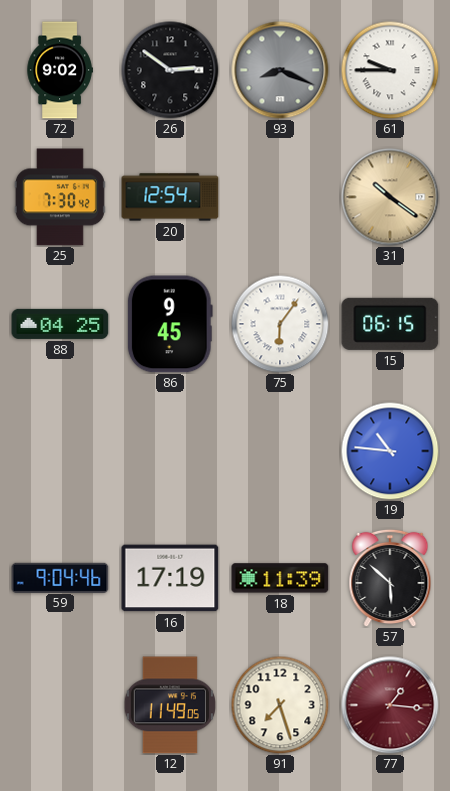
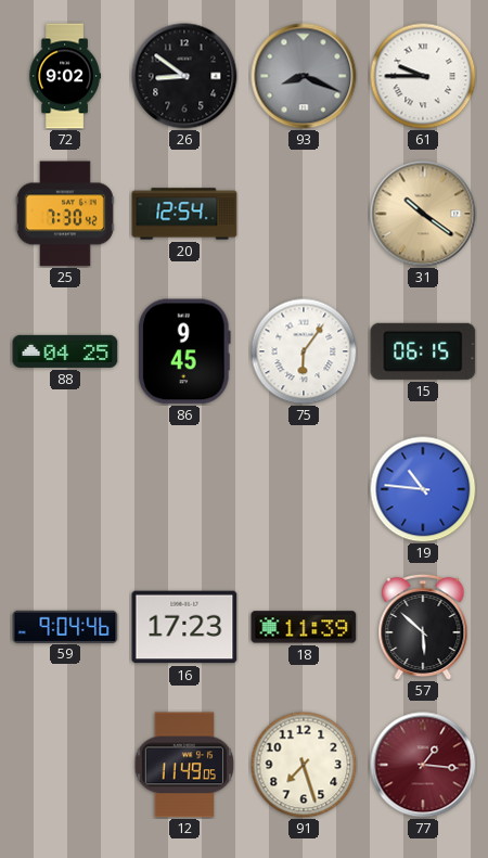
26: 2:51 -> 8:51 (184, 76)
16: 17:19 -> 17:23 (184, 627)
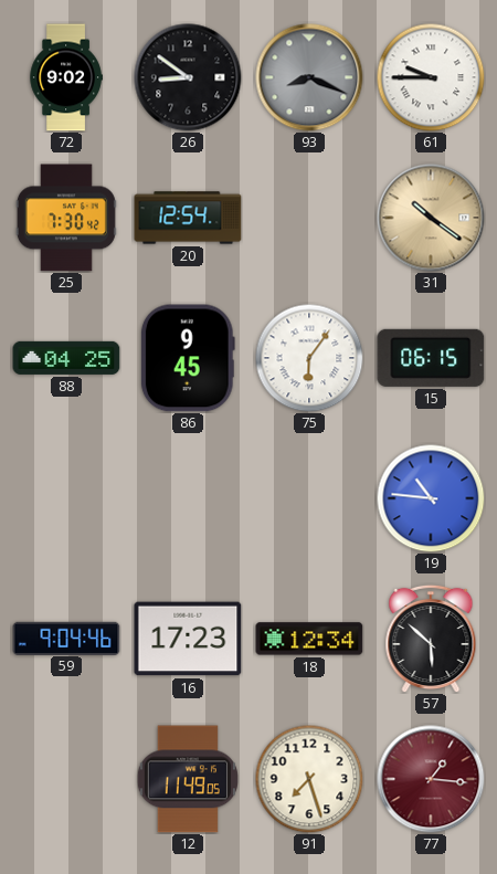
18: 11:39 -> 12:34 (309, 639)
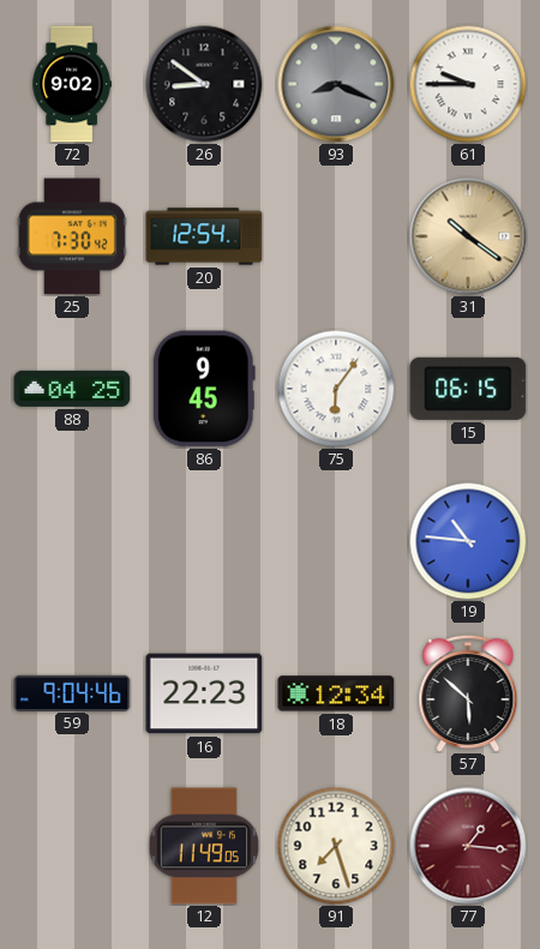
16: 17:23 -> 22:23 (204, 693)
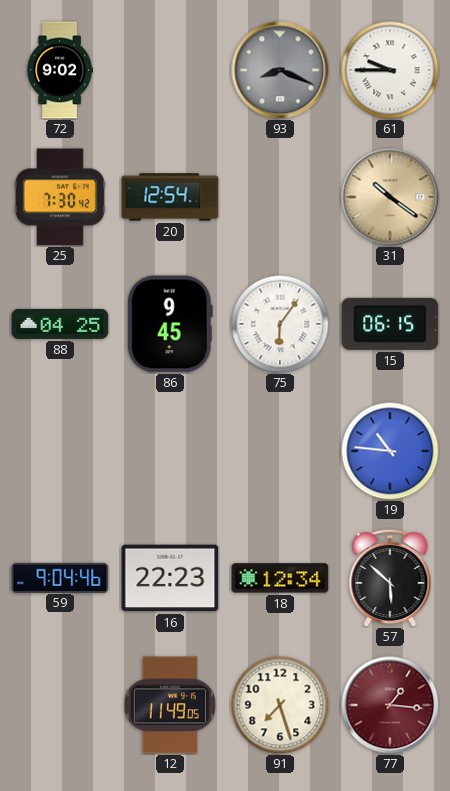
26: 8:51 -> none (204, 84)
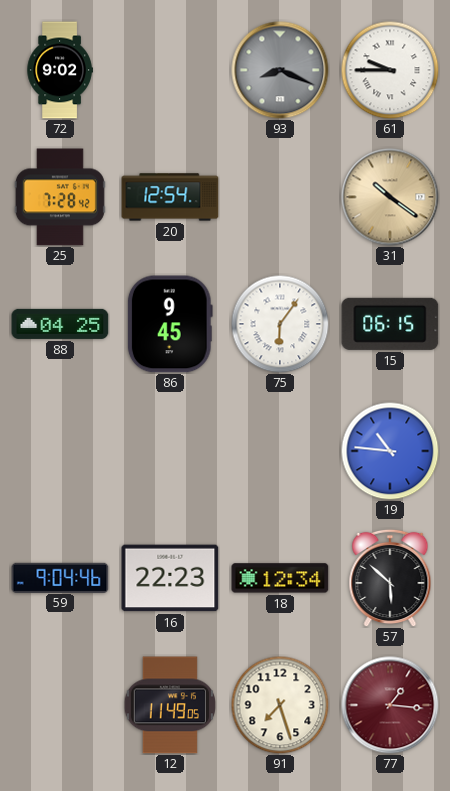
25: 7:30 -> 7:28 (60, 197)
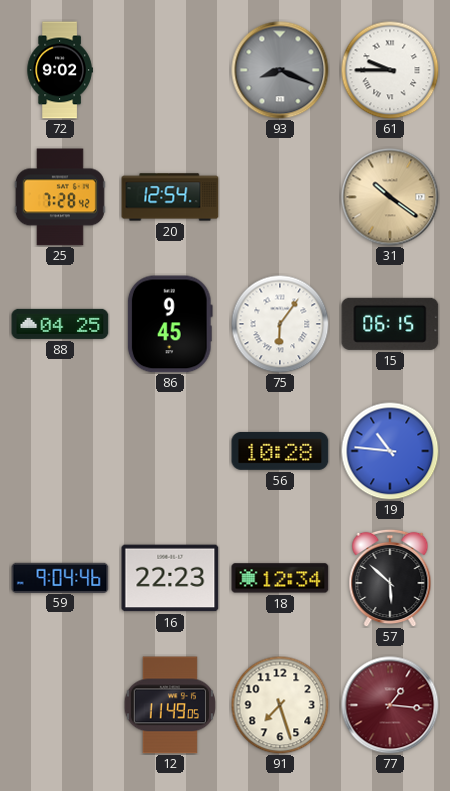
56: none -> 10:28 (280, 451)
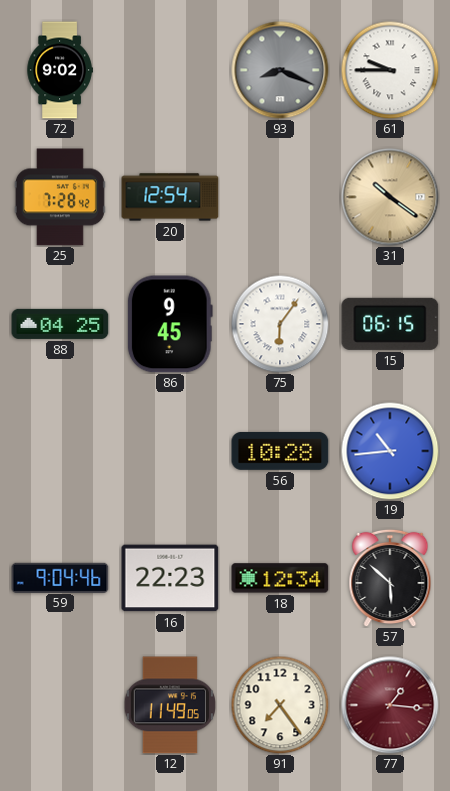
19: 10:46 -> 10:44 (390, 451)
91: 7:27 -> 7:24 (280, 705)
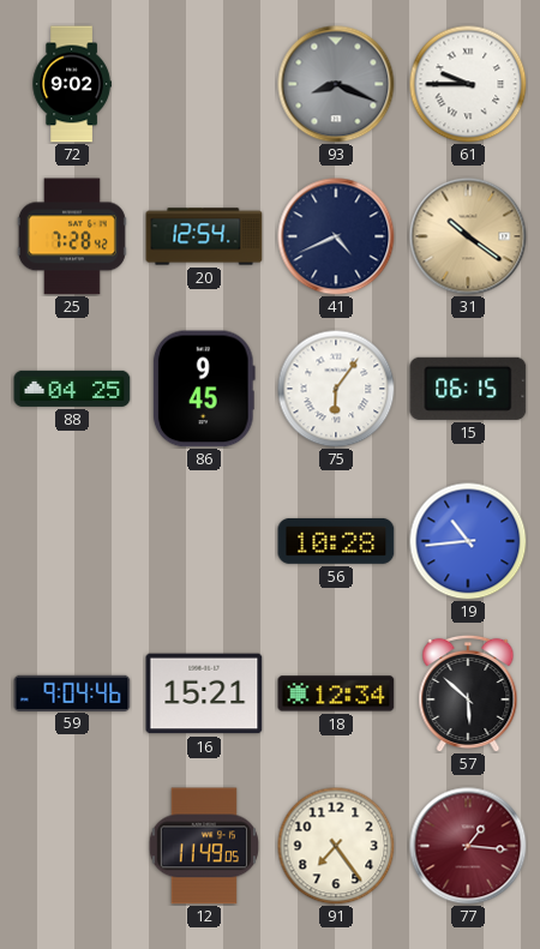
41: none -> 4:41 (336, 236)
16: 22:23 -> 15:21 (204, 693)
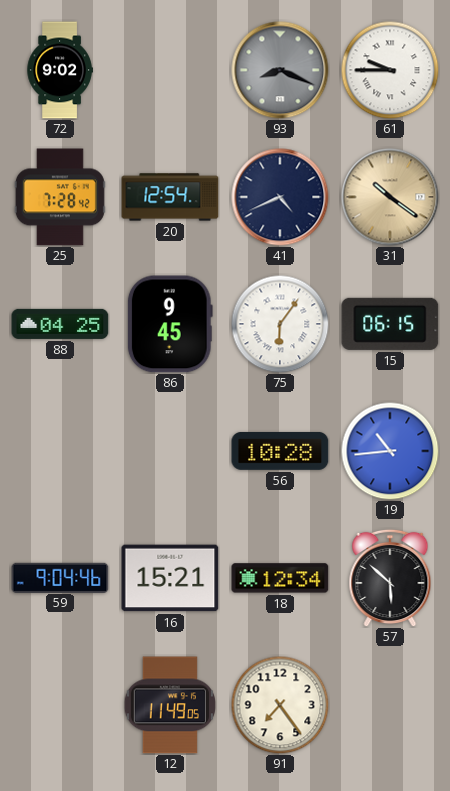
77: 1:16 -> none (468, 846)
